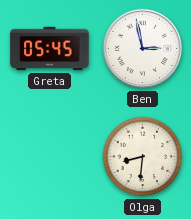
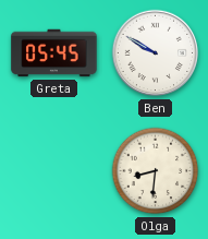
Ben: 2:58 -> 9:50 (156, 53)
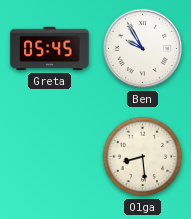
Ben: 9:50 -> 9:55 (143, 49)
Olga: 8:31 -> 8:29 (143, 157)
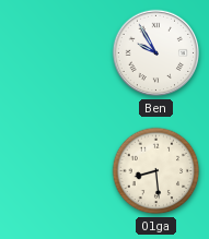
Greta: 05:45 -> none (50, 49)
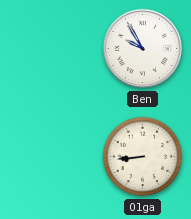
Olga: 8:29 -> 8:44 (143, 157)
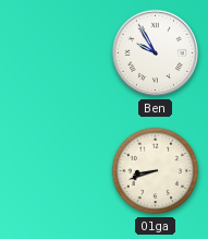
Olga: 8:44 -> 8:42 (156, 171)
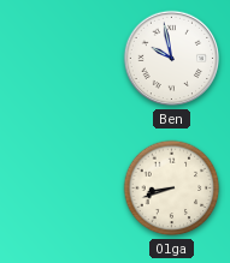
Ben: 9:55 -> 9:58 (172, 59)
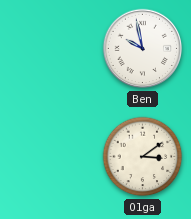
Olga: 8:42 -> 3:09 (143, 157)
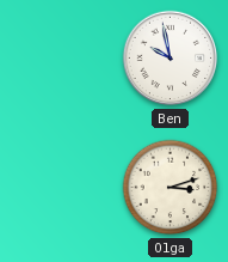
Olga: 3:09 -> 3:12 (171, 188)
